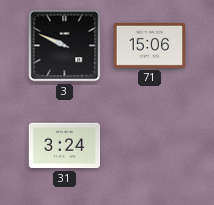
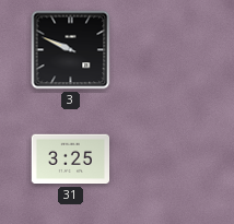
71: 15:06 -> none (150, 45)
31: 3:24 -> 3:25 (71, 160)
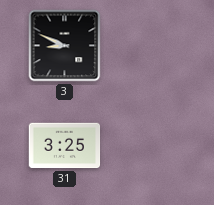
3: 9:49 -> 8:49 (65, 46)
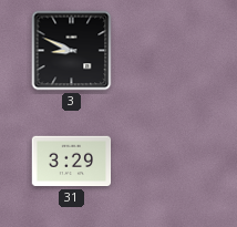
31: 3:25 -> 3:29 (72, 162)
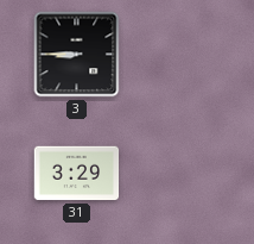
3: 8:49 -> 8:45 (77, 55)
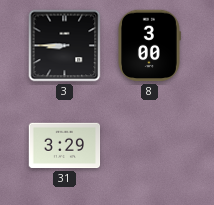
8: none -> 3:00 (150, 46)
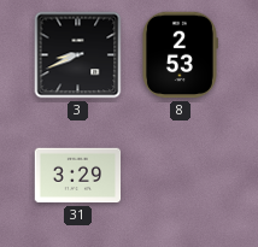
3: 8:45 -> 8:41 (78, 55)
8: 3:00 -> 2:53 (181, 55)
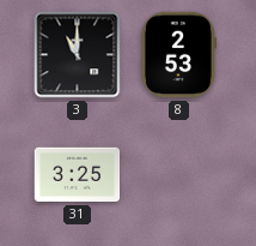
3: 8:41 -> 11:00 (78, 55)
31: 3:29 -> 3:25 (78, 175)
